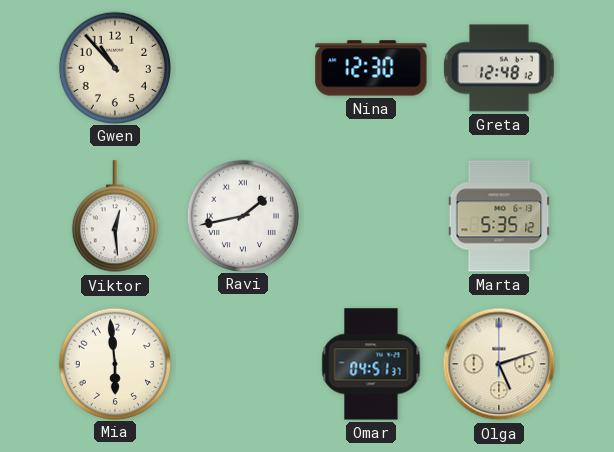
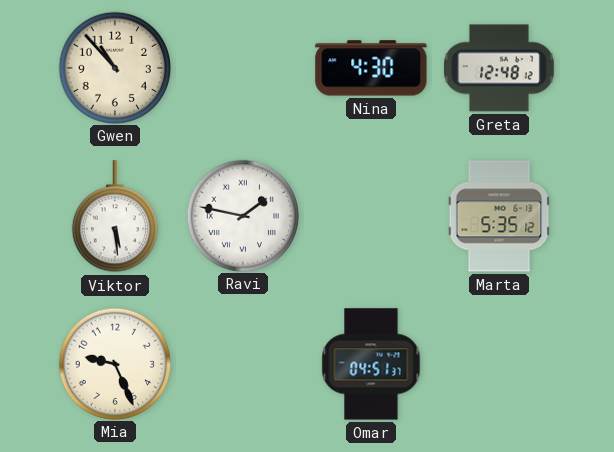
Nina: 12:30 -> 4:30 (371, 68)
Viktor: 12:29 -> 5:29 (115, 217)
Ravi: 1:43 -> 1:47 (242, 215)
Mia: 5:59 -> 9:26 (114, 363)
Olga: 5:12 -> none (499, 364)
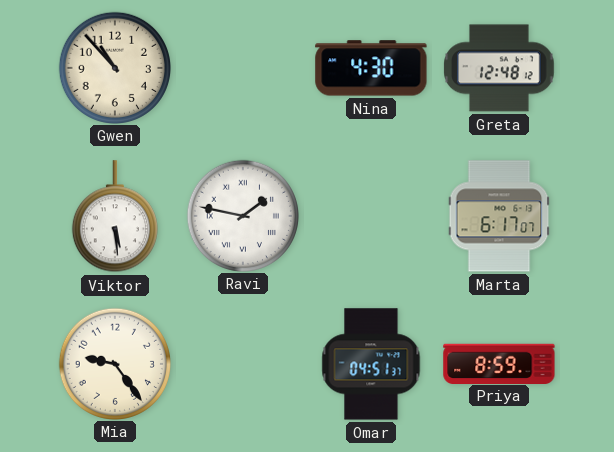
Marta: 5:35 -> 6:17 (499, 216)
Mia: 9:26 -> 9:24 (114, 363)
Priya: none -> 8:59 (499, 363)
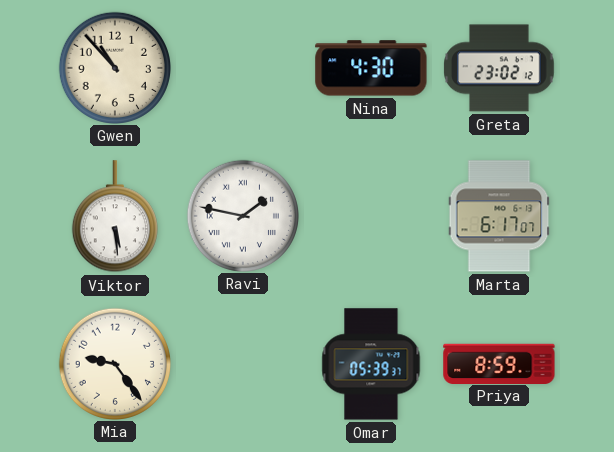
Greta: 12:48 -> 23:02 (499, 68)
Omar: 04:51 -> 05:39 (371, 364)
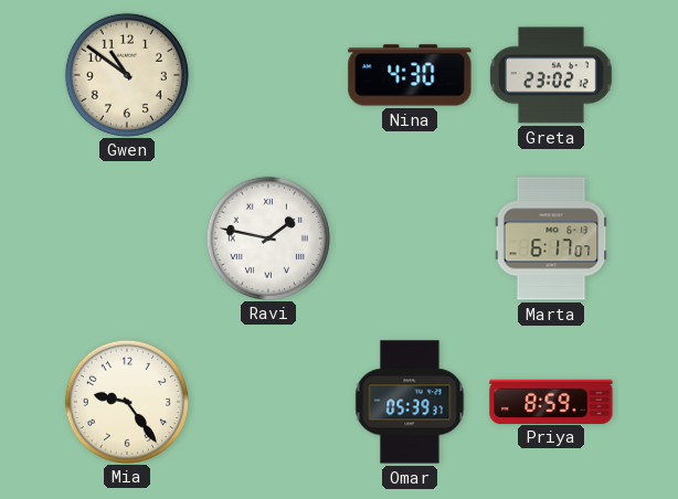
Gwen: 10:53 -> 10:51 (126, 74)
Viktor: 5:29 -> none (115, 217)
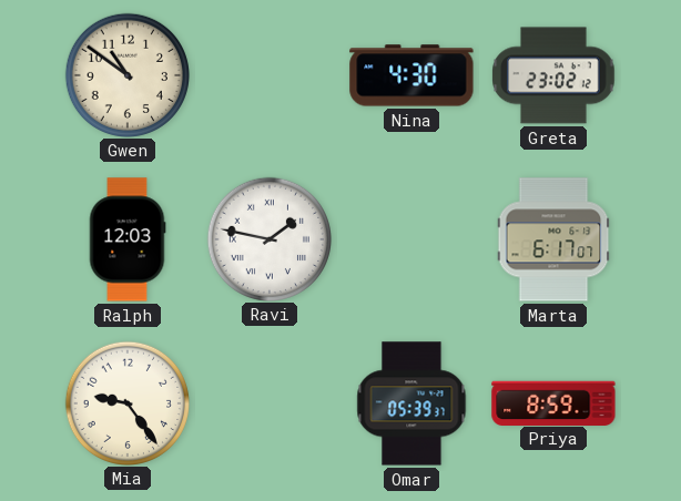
Ralph: none -> 12:03 (128, 239)
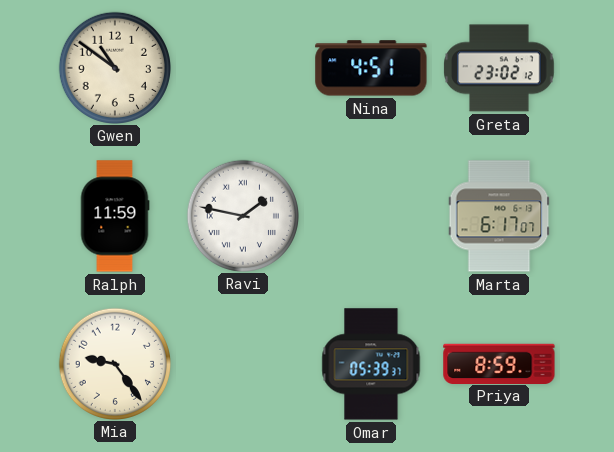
Nina: 4:30 -> 4:51 (371, 68)
Ralph: 12:03 -> 11:59 (115, 216)
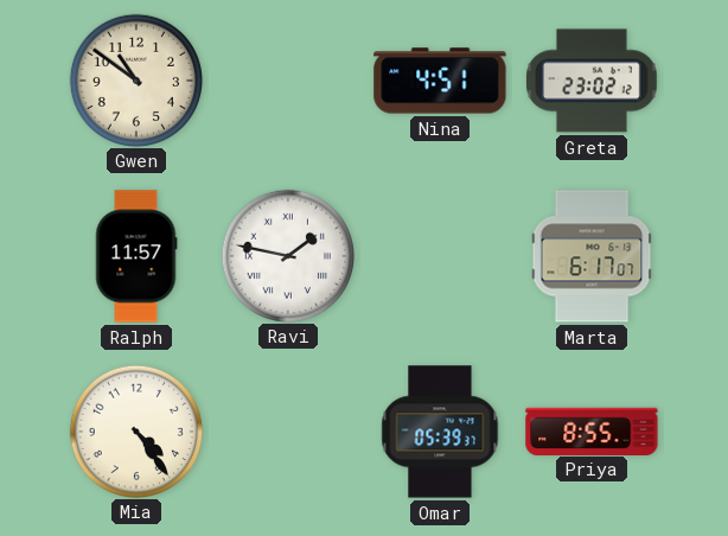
Ralph: 11:59 -> 11:57 (136, 256)
Mia: 9:24 -> 4:24 (135, 430)
Priya: 8:59 -> 8:55 (592, 430)
